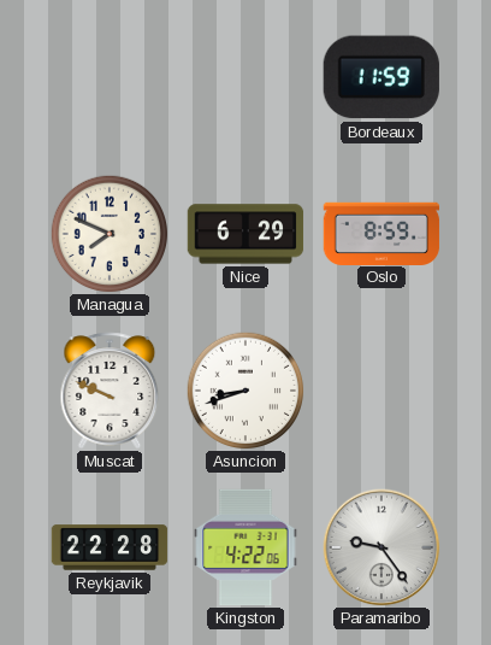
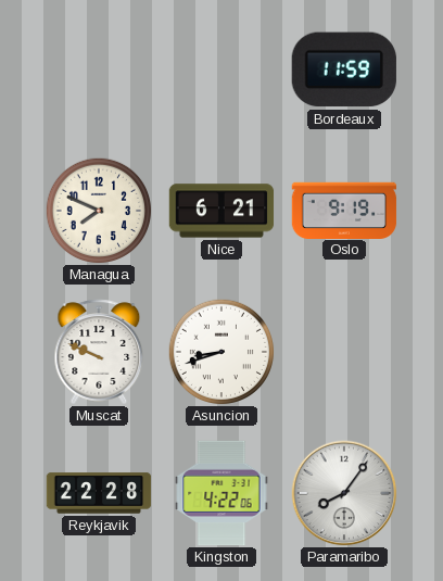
Nice: 6:29 -> 6:21 (221, 211)
Oslo: 8:59 -> 9:19 (344, 210)
Paramaribo: 9:24 -> 8:06 (344, 493)
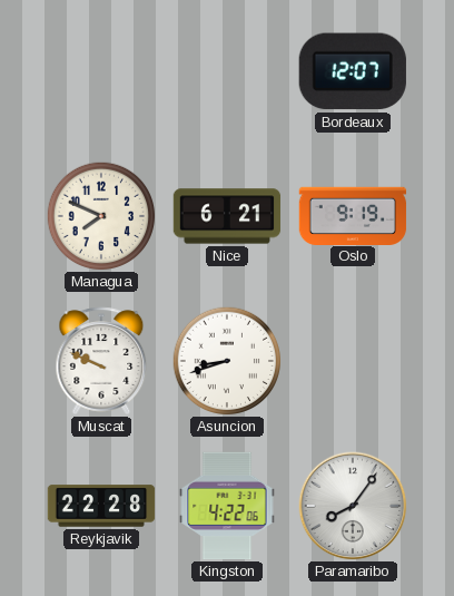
Bordeaux: 11:59 -> 12:07 (353, 71)
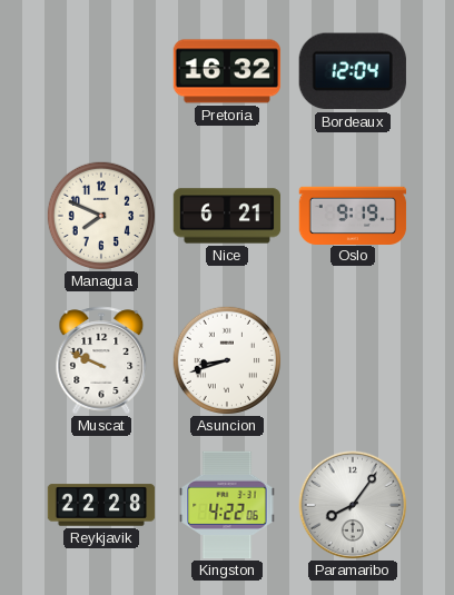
Pretoria: none -> 16:32 (227, 71)
Bordeaux: 12:07 -> 12:04 (353, 71)
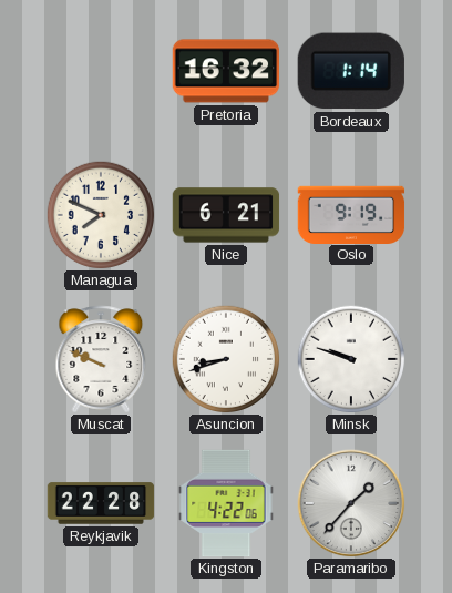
Bordeaux: 12:04 -> 1:14 (351, 71)
Minsk: none -> 9:48 (351, 359)
Paramaribo: 8:06 -> 1:37 (351, 503)
